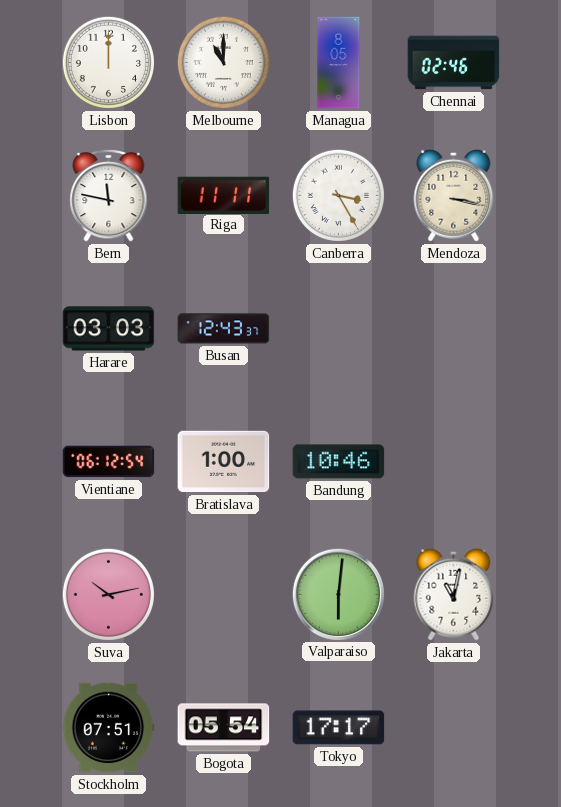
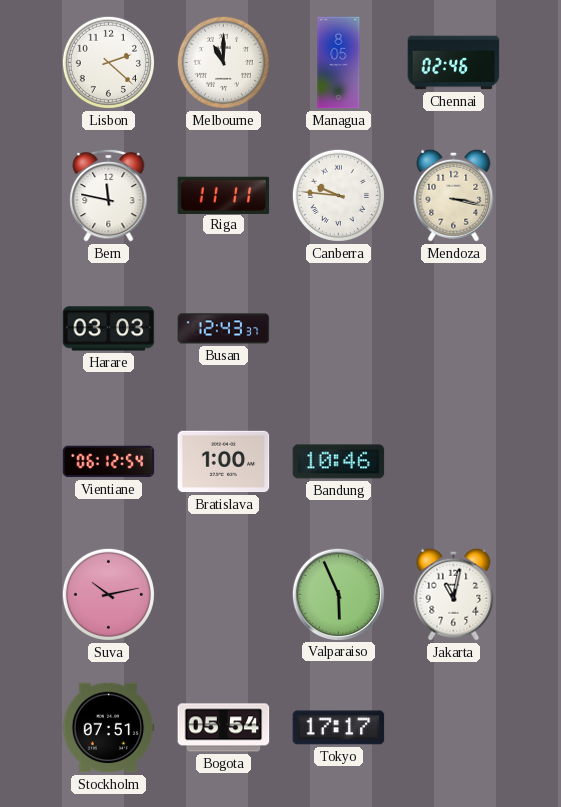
Lisbon: 12:00 -> 2:22 (108, 62)
Canberra: 3:25 -> 9:46 (338, 195)
Valparaiso: 6:01 -> 5:56 (338, 594)
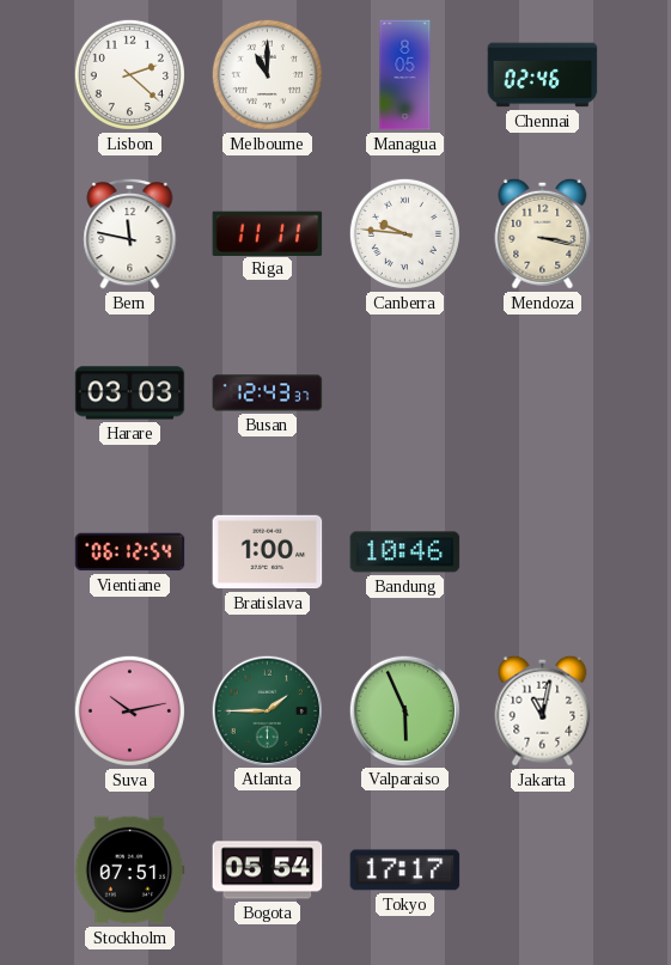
Atlanta: none -> 1:45 (267, 710)
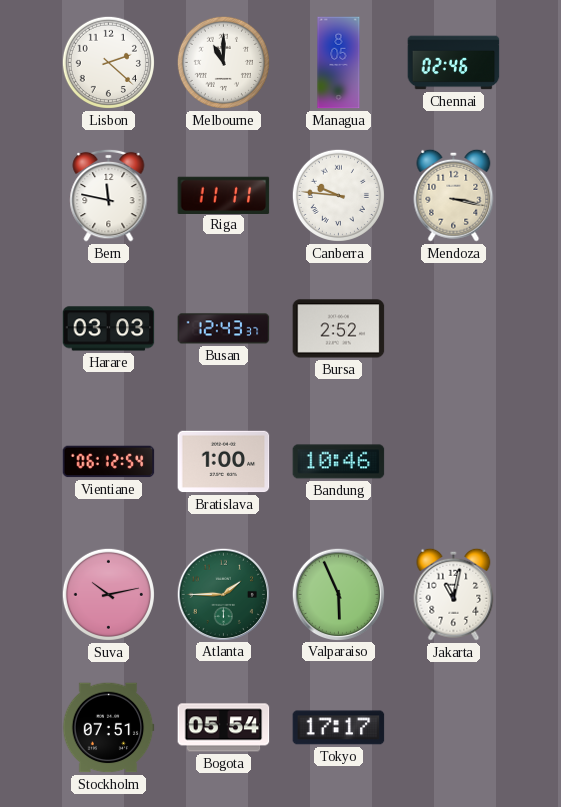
Bursa: none -> 2:52 (339, 329)
